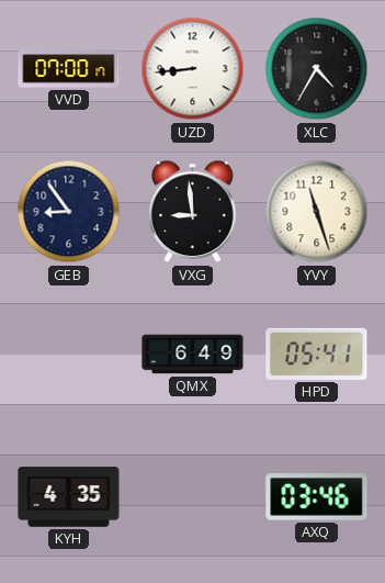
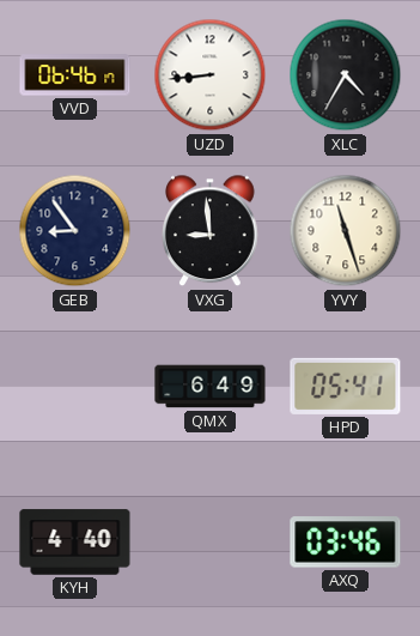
VVD: 07:00 -> 06:46 (75, 75)
KYH: 4:35 -> 4:40 (75, 543)
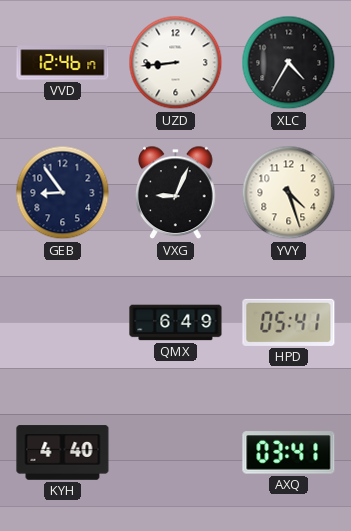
VVD: 06:46 -> 12:46 (63, 63)
VXG: 8:59 -> 9:04 (176, 193)
YVY: 11:27 -> 4:27 (289, 193)
AXQ: 03:46 -> 03:41 (289, 453)
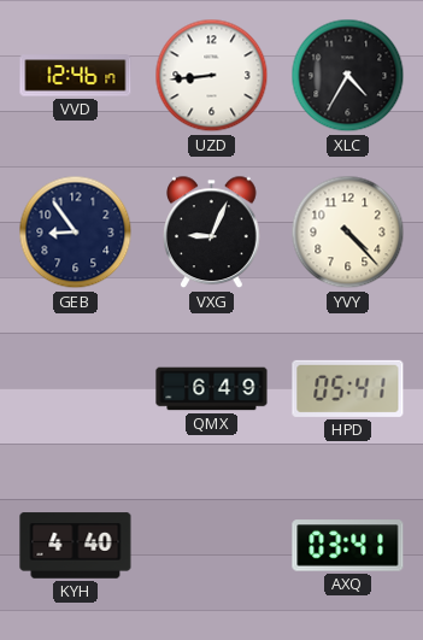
YVY: 4:27 -> 4:23 (348, 233)
